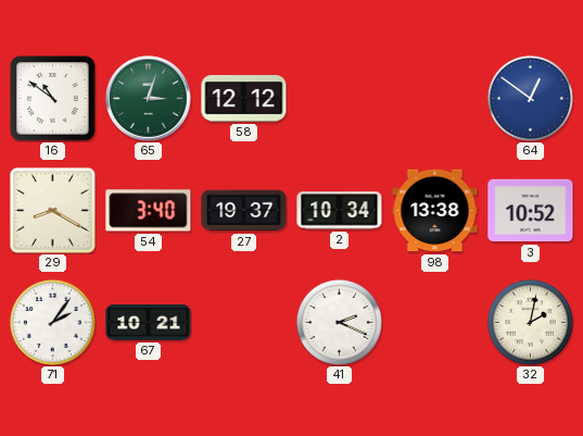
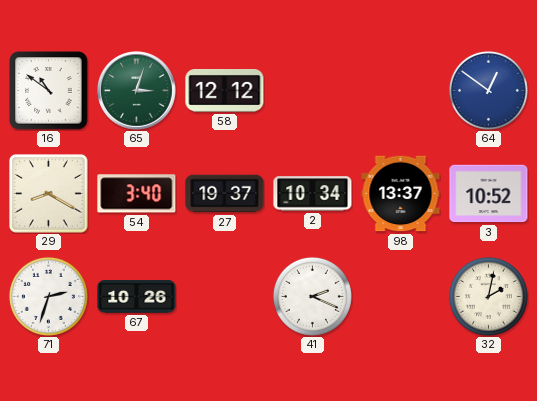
98: 13:38 -> 13:37 (401, 194)
71: 2:06 -> 2:33 (48, 296)
67: 10:21 -> 10:26 (137, 297)
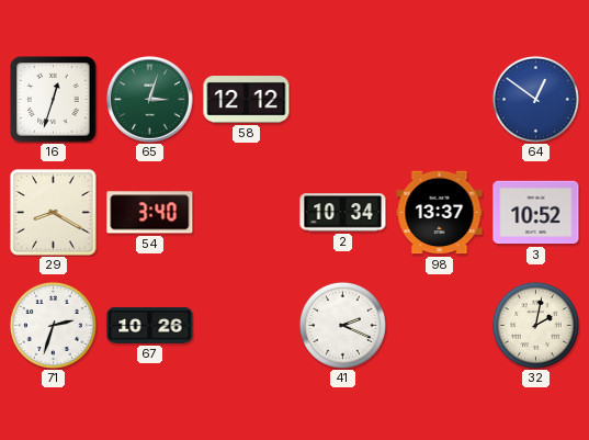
16: 10:51 -> 12:33 (54, 100)
27: 19:37 -> none (225, 194)
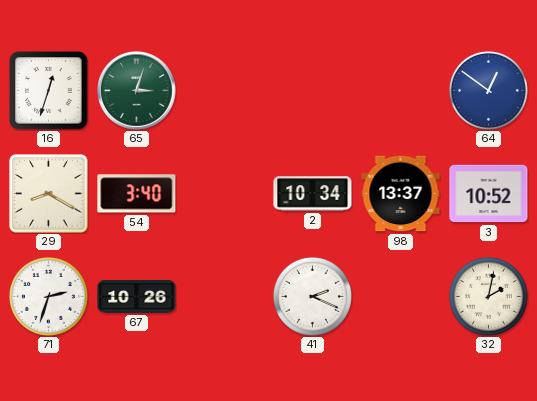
58: 12:12 -> none (247, 100)
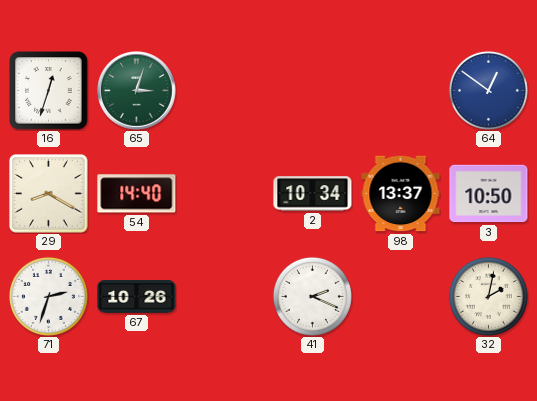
54: 3:40 -> 14:40 (137, 194)
3: 10:52 -> 10:50 (489, 194)
